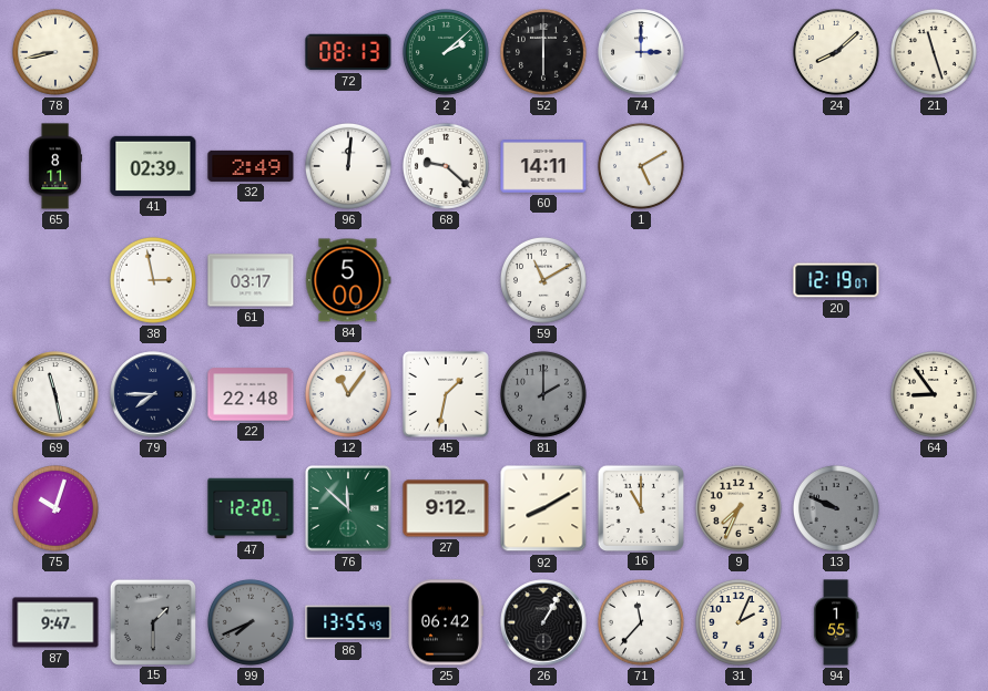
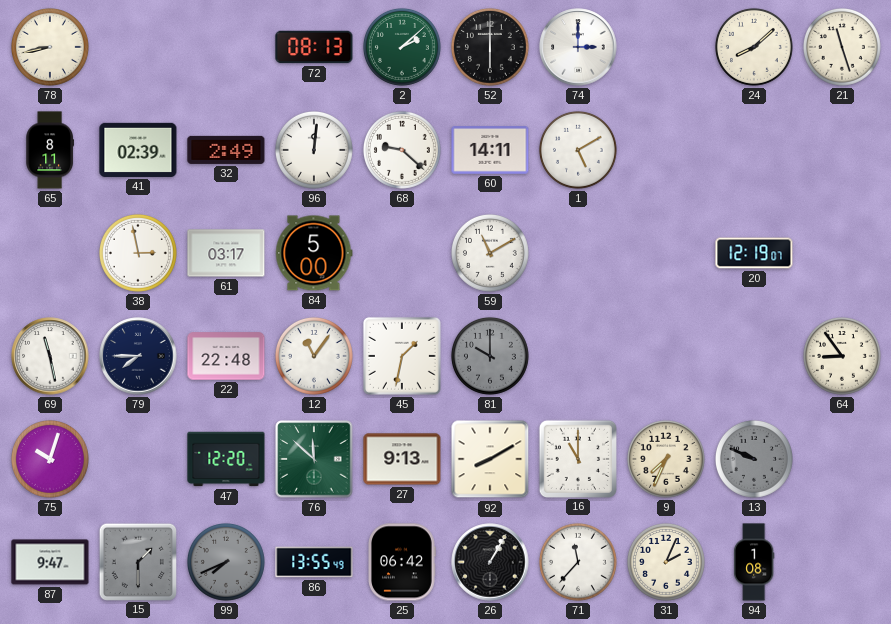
81: 2:00 -> 10:00 (490, 356)
27: 9:12 -> 9:13 (402, 459)
94: 1:55 -> 1:08 (754, 562)
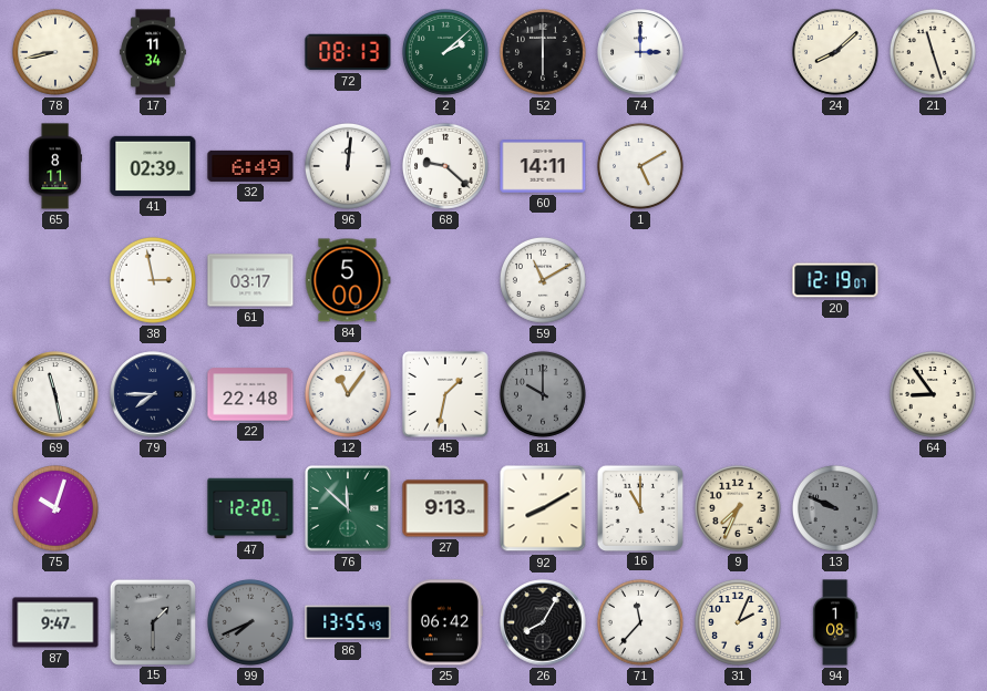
17: none -> 11:34 (153, 52)
32: 2:49 -> 6:49 (250, 166)
26: 1:05 -> 8:05 (543, 622)
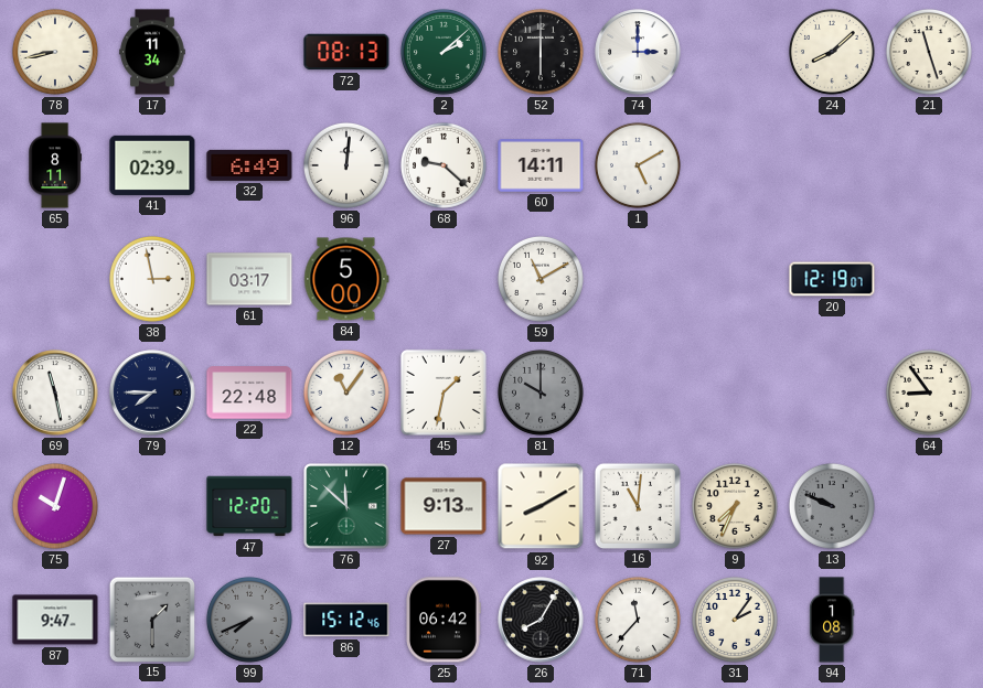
16: 11:00 -> 11:01 (637, 505)
86: 13:55 -> 15:12 (346, 620)
31: 2:04 -> 2:06 (735, 620)
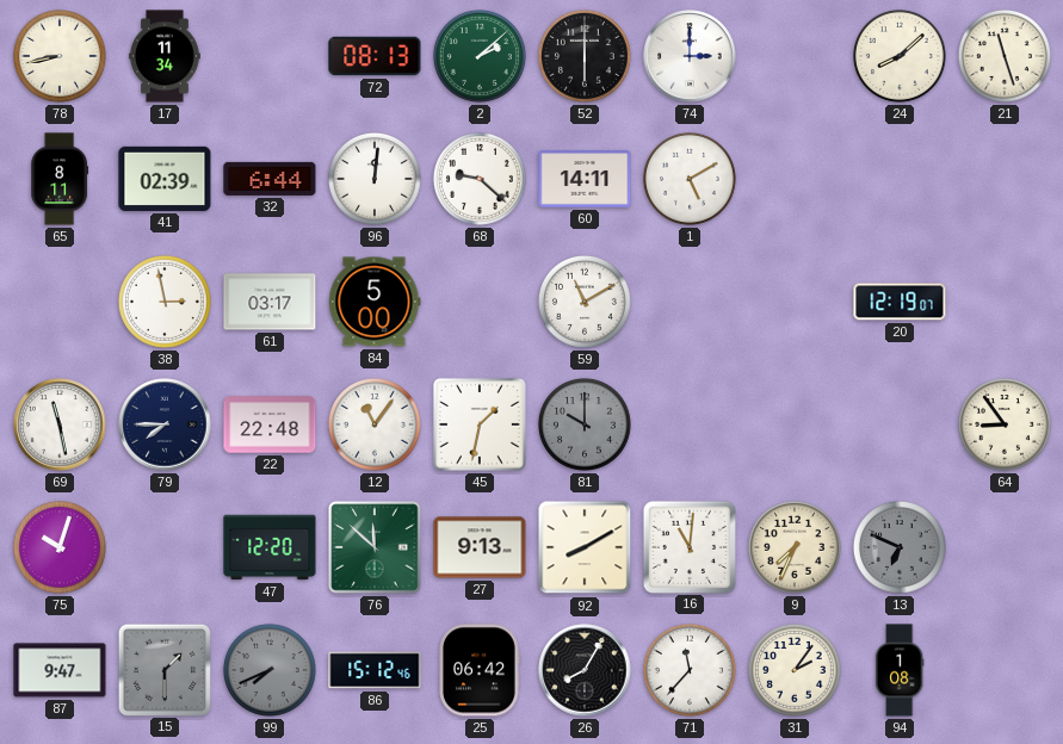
32: 6:49 -> 6:44 (270, 179)
13: 9:49 -> 6:49 (900, 547)
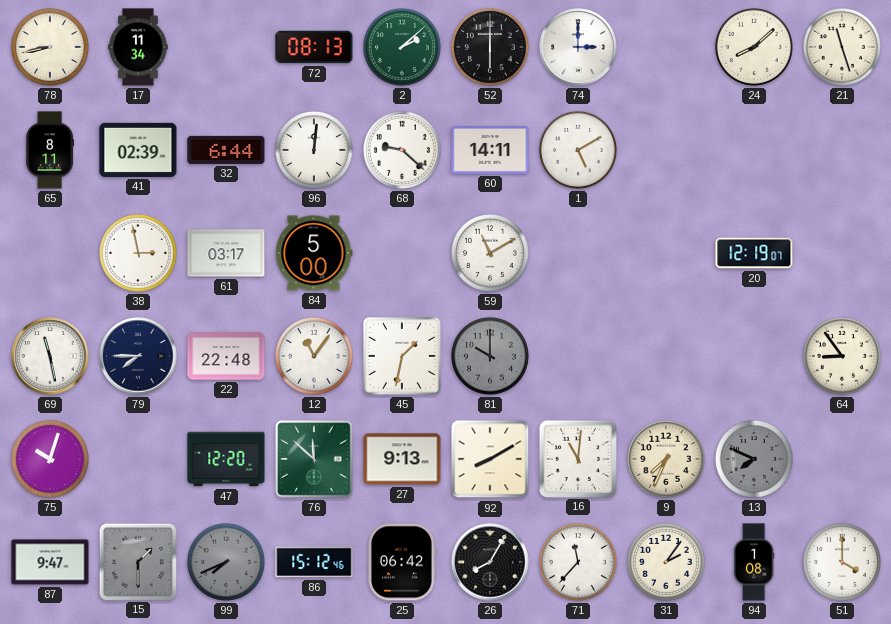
13: 6:49 -> 7:49 (754, 459)
51: none -> 4:00 (842, 562)
